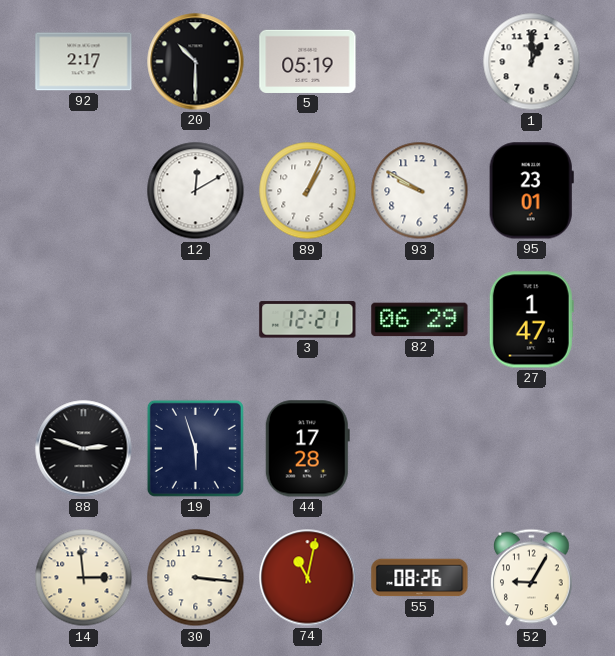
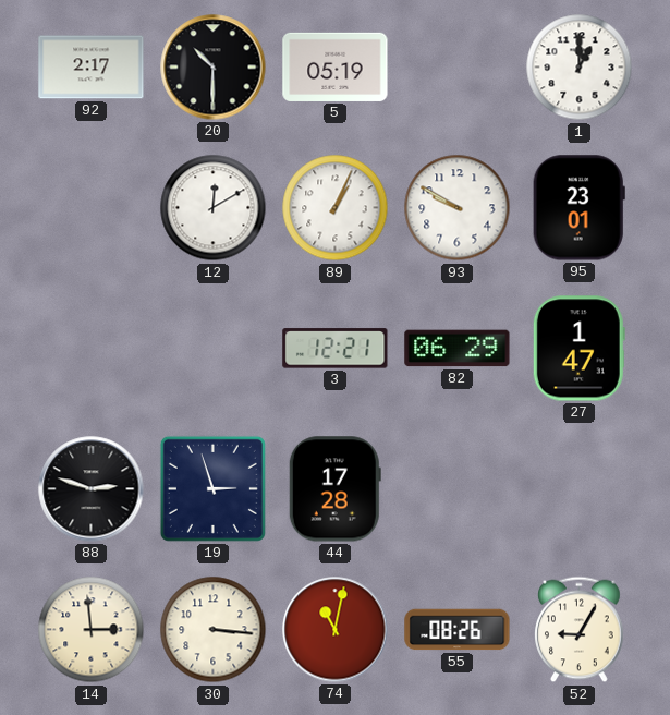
19: 5:57 -> 2:57 (212, 488)
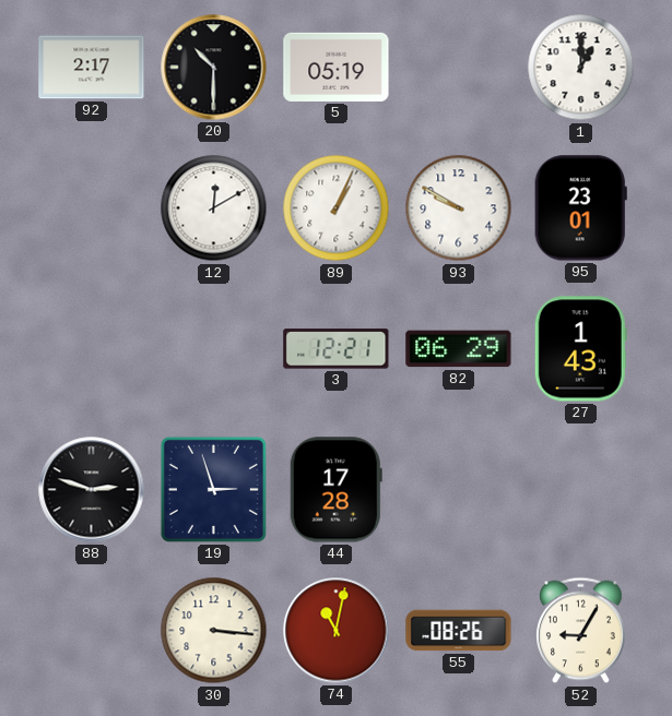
27: 1:47 -> 1:43 (580, 349)
14: 2:59 -> none (92, 630)
